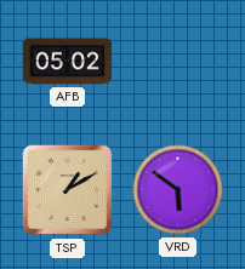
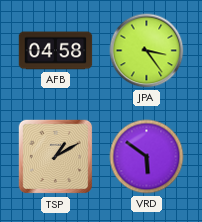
AFB: 05:02 -> 04:58 (56, 51)
JPA: none -> 3:24 (147, 51)
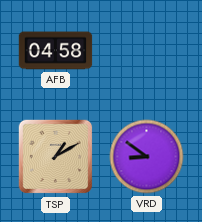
JPA: 3:24 -> none (147, 51)
VRD: 5:51 -> 8:51 (147, 157)
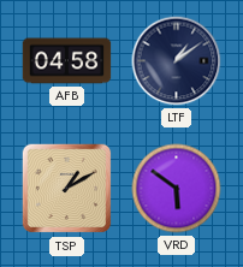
LTF: none -> 1:09 (177, 61)
VRD: 8:51 -> 5:51 (177, 189)
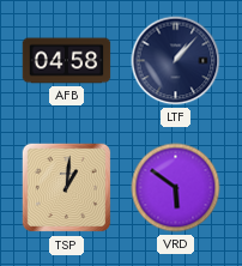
LTF: 1:09 -> 1:07 (176, 61)
TSP: 1:10 -> 1:01 (67, 188)
